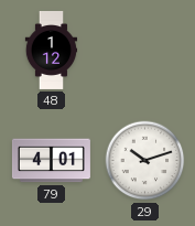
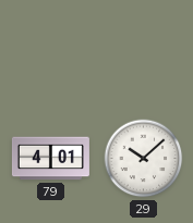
48: 1:12 -> none (52, 50)
29: 10:12 -> 10:08 (144, 159)
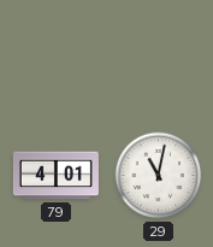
29: 10:08 -> 11:02 (159, 176)
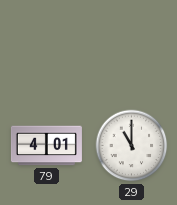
29: 11:02 -> 11:00 (132, 146)
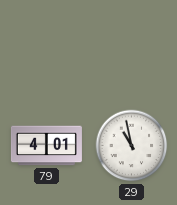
29: 11:00 -> 10:58 (132, 146)
